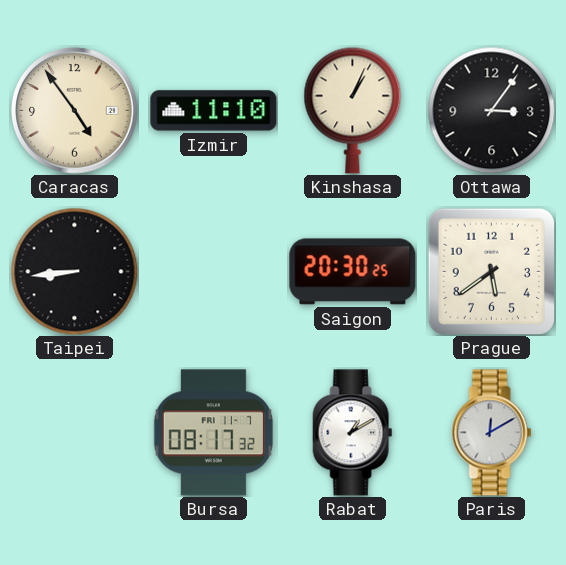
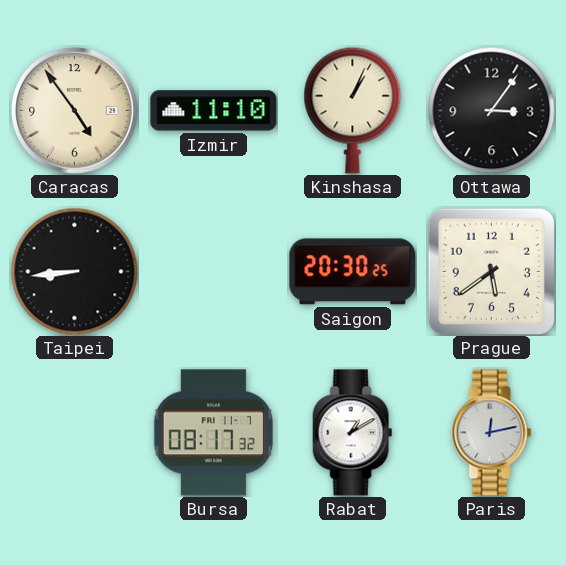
Paris: 12:10 -> 12:13 (492, 433)
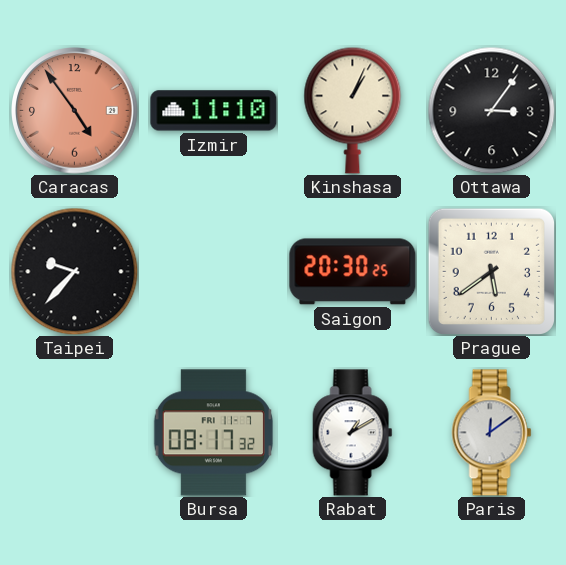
Caracas dial: cream -> salmon (75, 111)
Taipei: 8:44 -> 9:37 (74, 271)
Paris: 12:13 -> 12:09 (492, 433)
